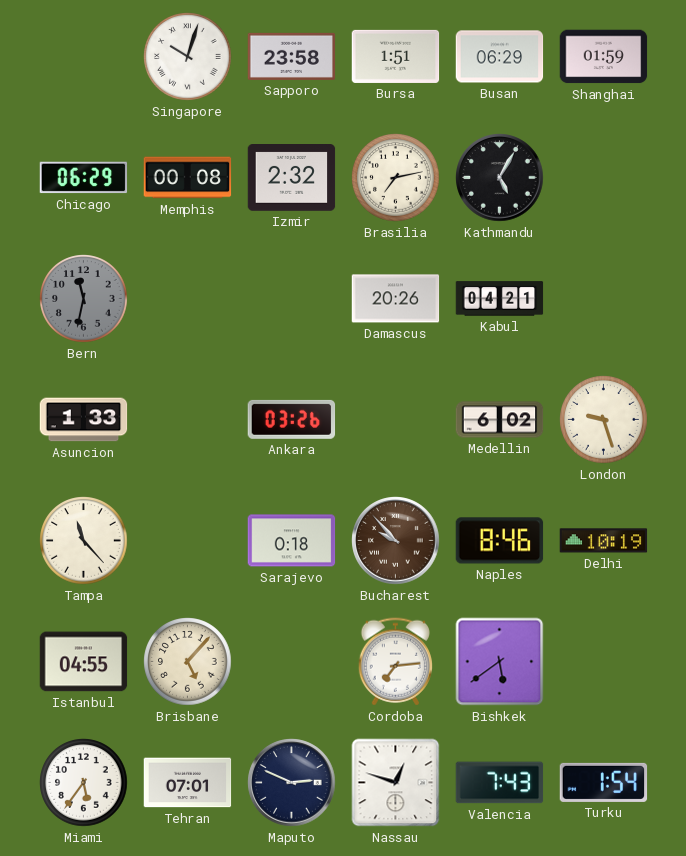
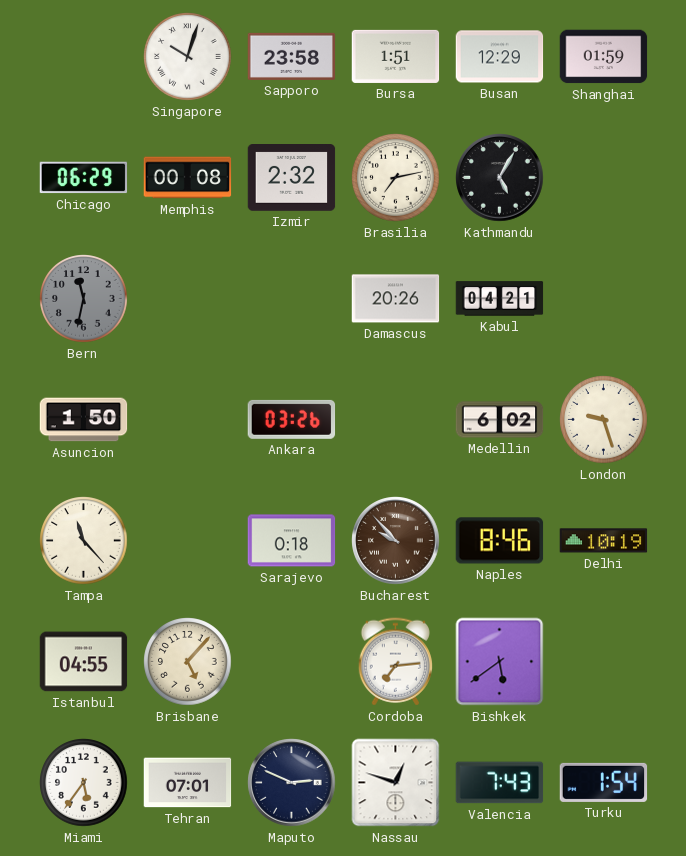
Busan: 06:29 -> 12:29 (500, 57)
Asuncion: 1:33 -> 1:50 (84, 420)
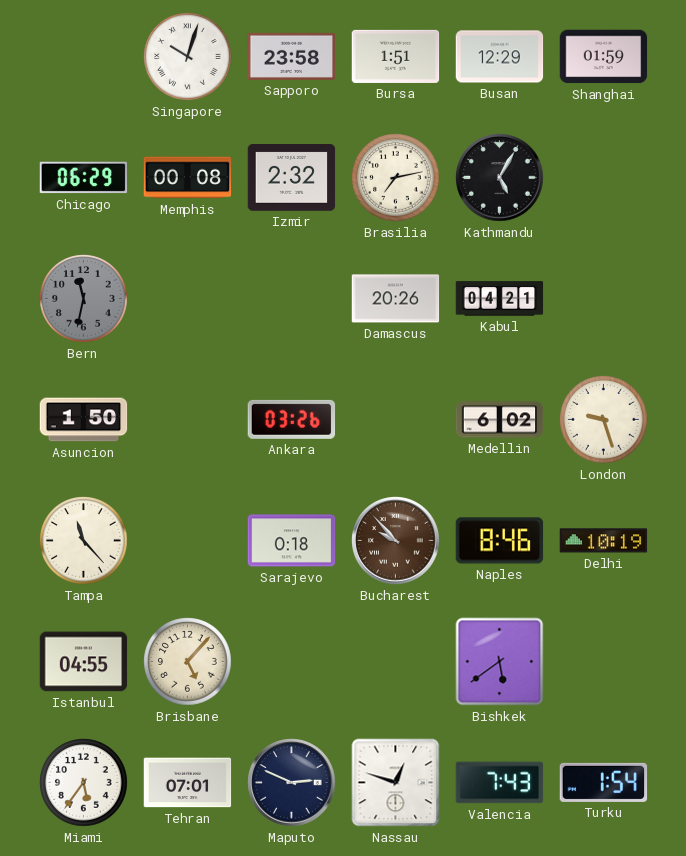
Cordoba: 7:14 -> none (395, 662)
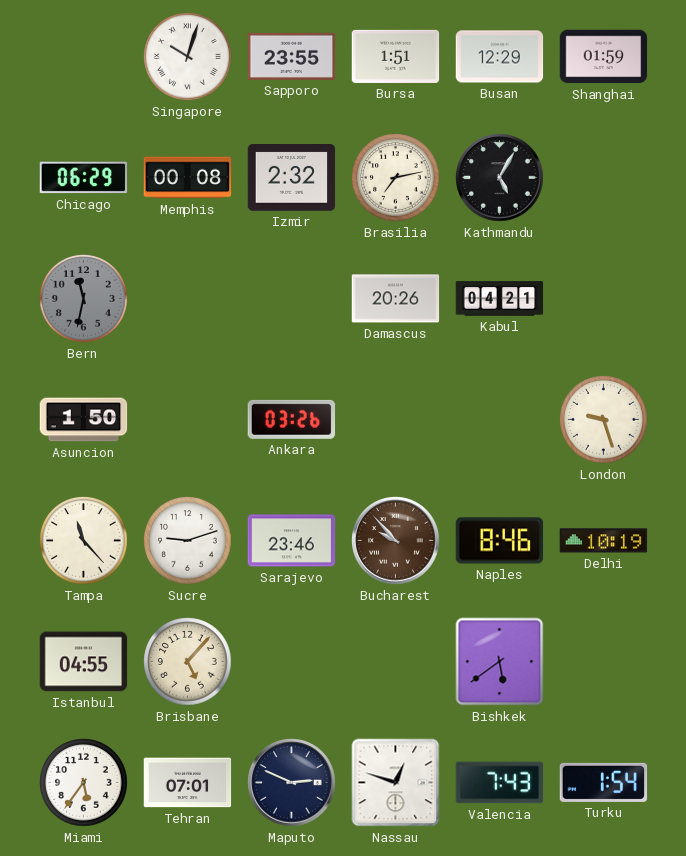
Sapporo: 23:58 -> 23:55 (292, 56)
Medellin: 6:02 -> none (500, 420)
Sucre: none -> 9:12 (188, 541)
Sarajevo: 0:18 -> 23:46 (292, 541)
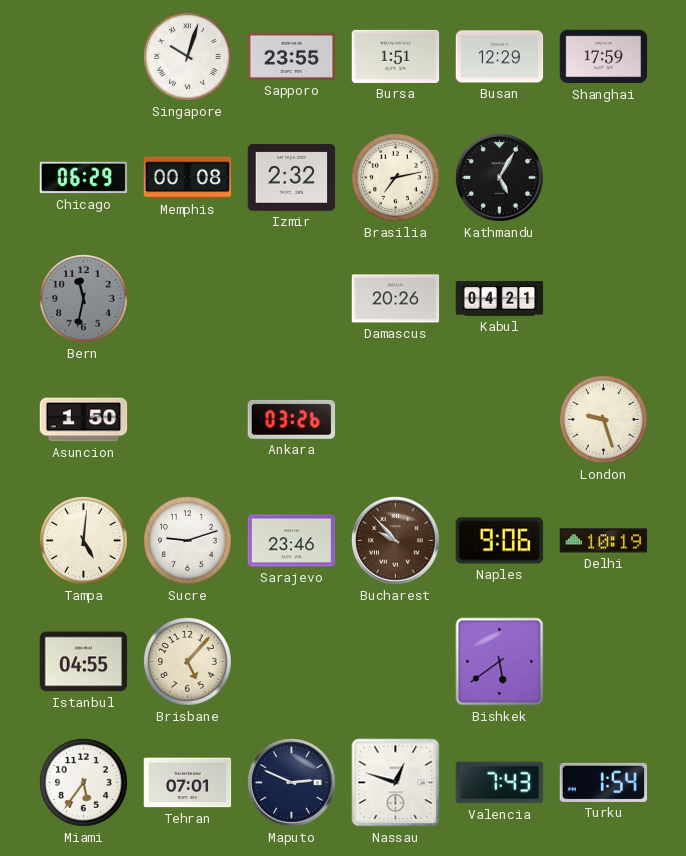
Shanghai: 01:59 -> 17:59 (604, 57)
Tampa: 11:23 -> 5:01 (84, 541)
Naples: 8:46 -> 9:06 (500, 541)
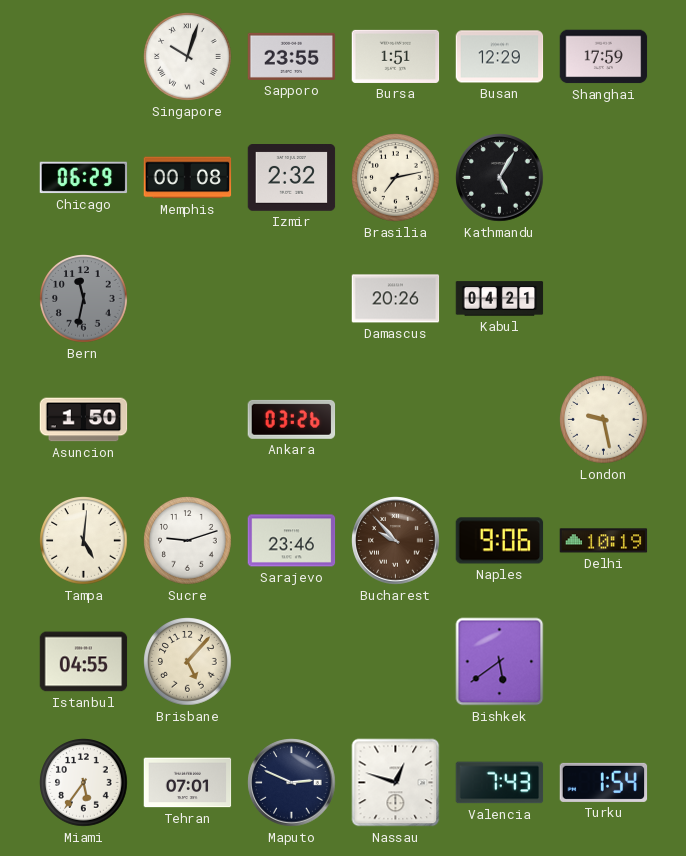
London: 9:27 -> 9:28 (604, 420)
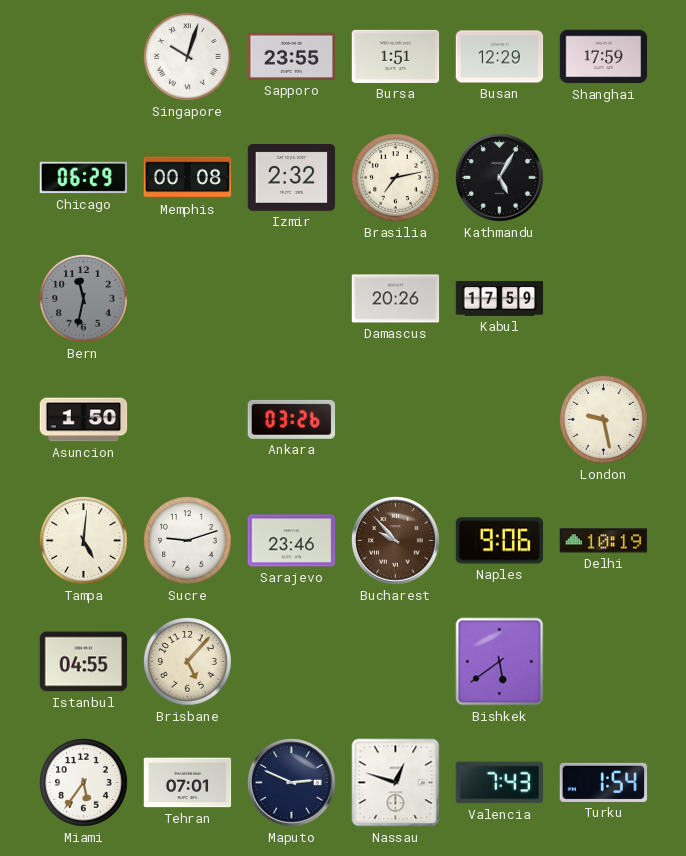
Kabul: 04:21 -> 17:59 (500, 299)
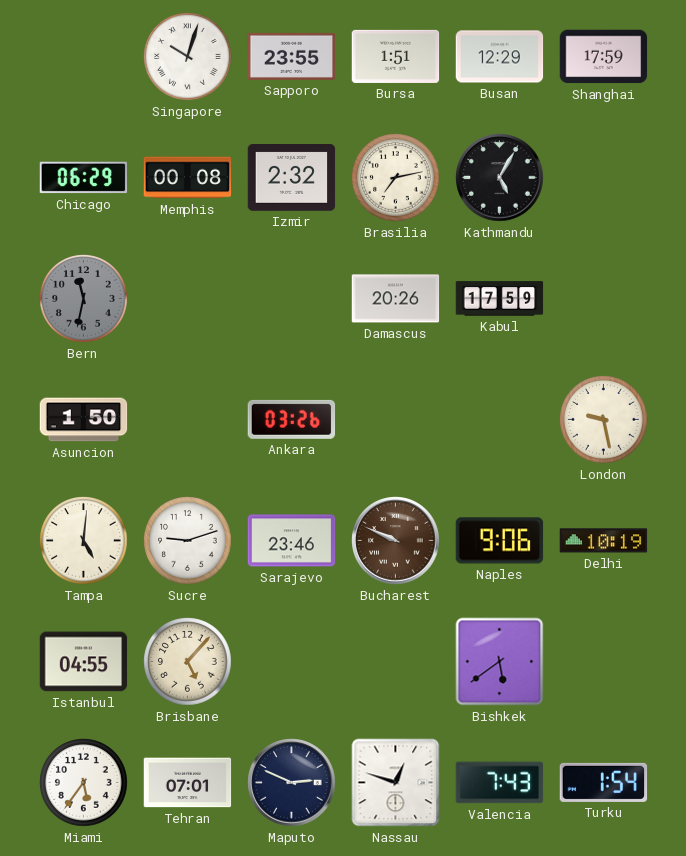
Bucharest: 9:53 -> 9:49 (396, 541)
